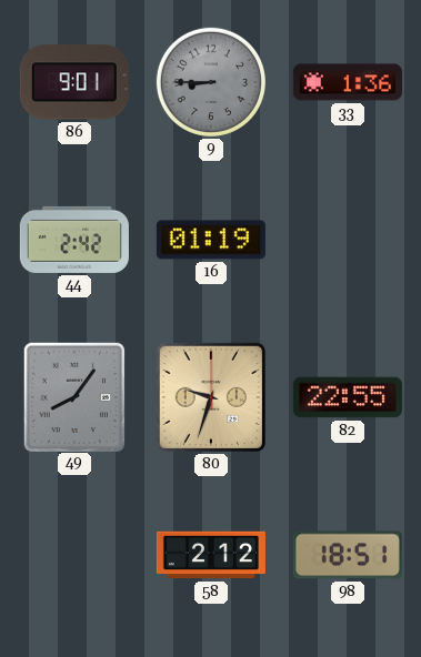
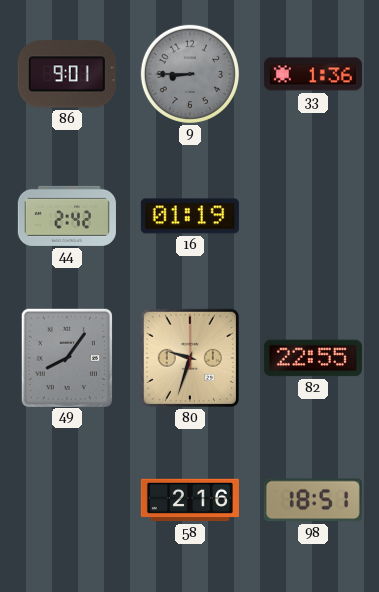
58: 2:12 -> 2:16 (190, 500)
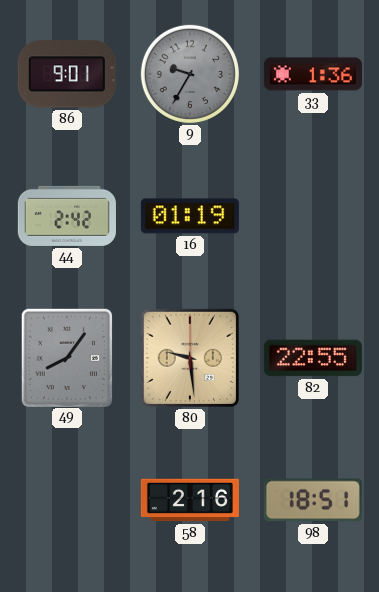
9: 8:45 -> 9:35 (190, 74)
80: 9:33 -> 9:29 (190, 358)
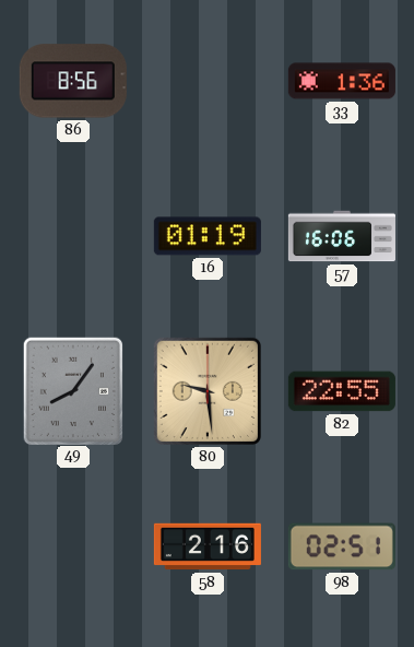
86: 9:01 -> 8:56 (73, 81)
9: 9:35 -> none (190, 74)
44: 2:42 -> none (67, 216)
57: none -> 16:06 (342, 236)
98: 18:51 -> 02:51 (342, 546)
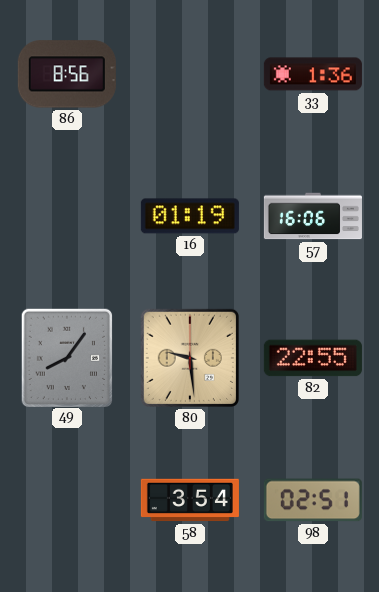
58: 2:16 -> 3:54 (190, 500)
